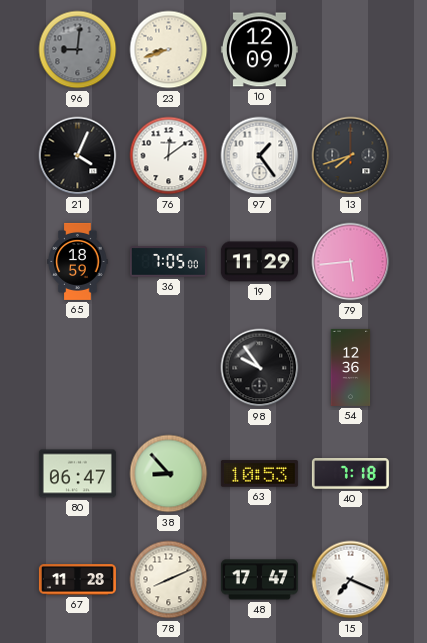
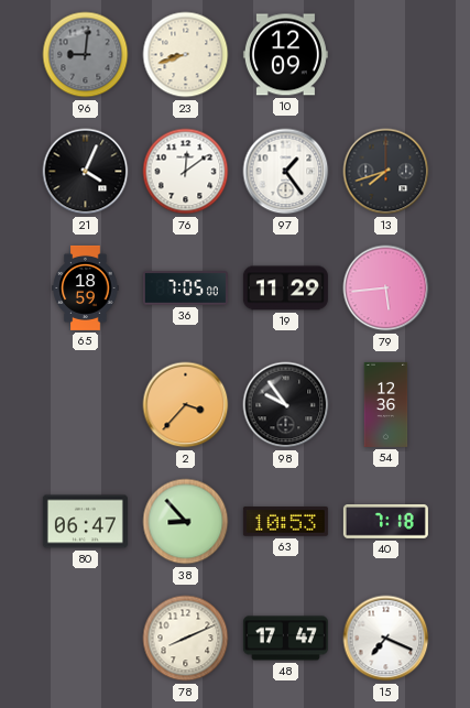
2: none -> 3:37 (186, 405)
67: 11:28 -> none (77, 580)
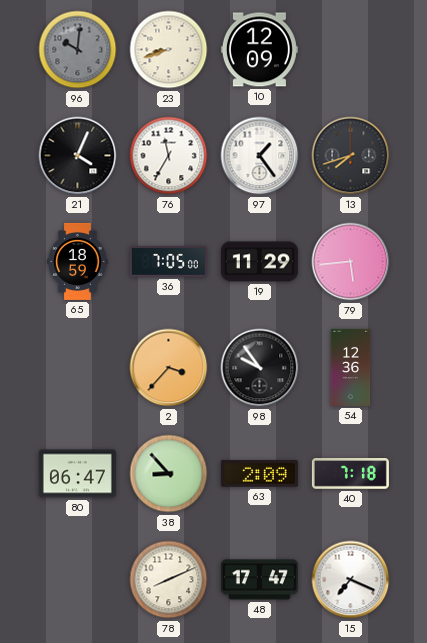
96: 9:01 -> 10:01 (78, 50)
76: 12:09 -> 11:35 (169, 156)
63: 10:53 -> 2:09 (259, 474)
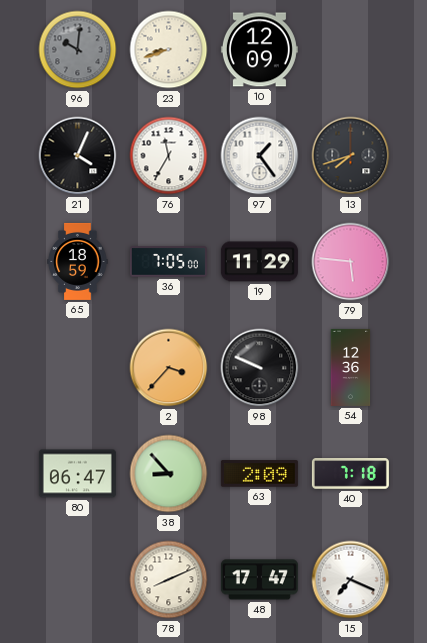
79: 5:44 -> 5:46 (351, 262)
98: 9:54 -> 9:49 (260, 368)
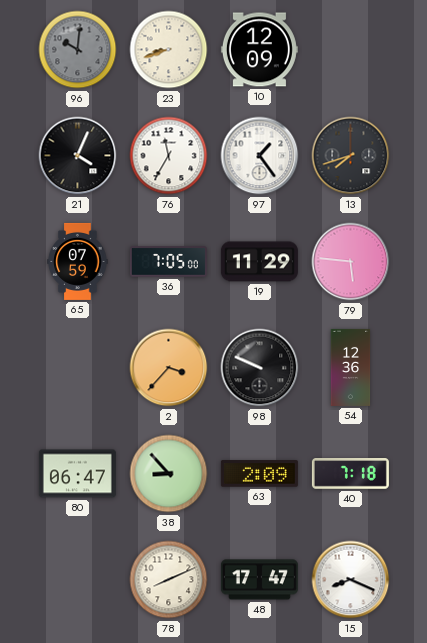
65: 18:59 -> 07:59 (78, 261)
15: 7:19 -> 8:19 (351, 580)
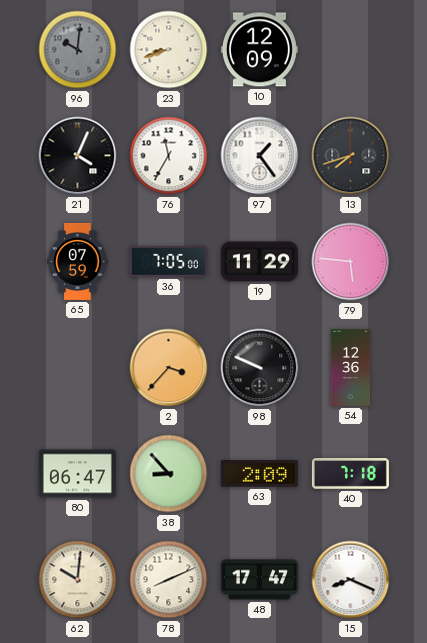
62: none -> 10:01 (78, 580)
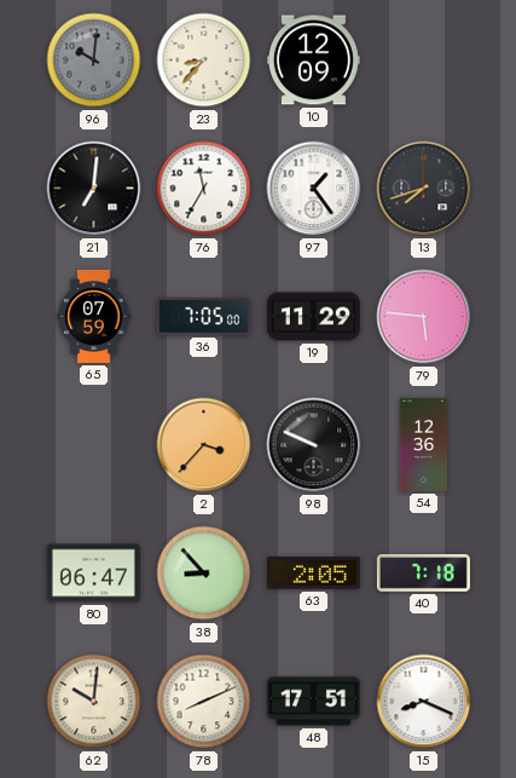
23: 8:42 -> 8:37 (204, 60)
21: 4:04 -> 7:01 (94, 189)
63: 2:09 -> 2:05 (313, 574)
48: 17:47 -> 17:51 (313, 702)
